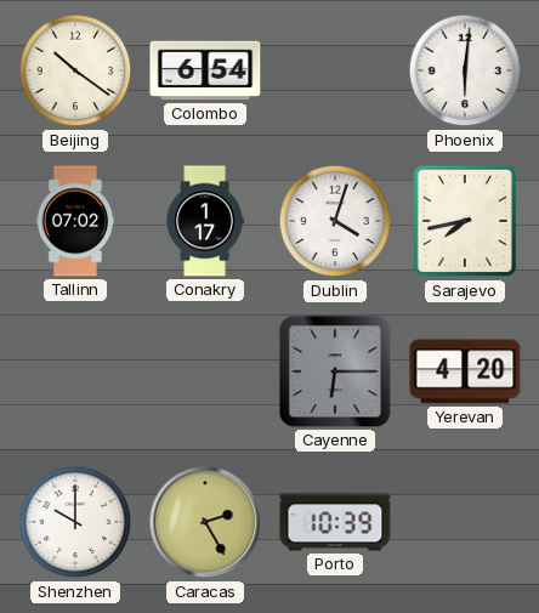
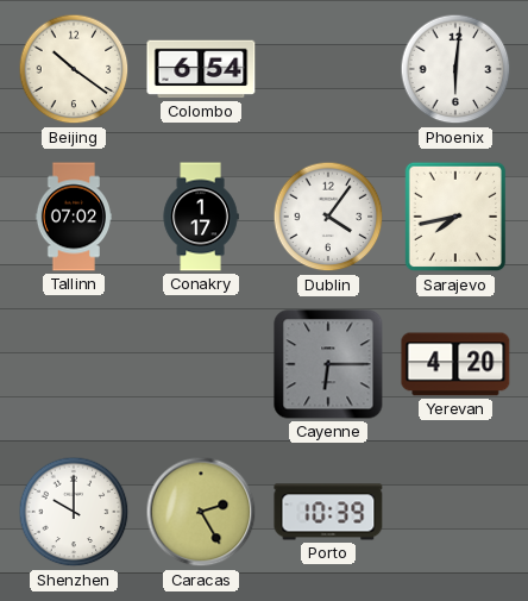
Dublin: 4:03 -> 4:06 (328, 217)
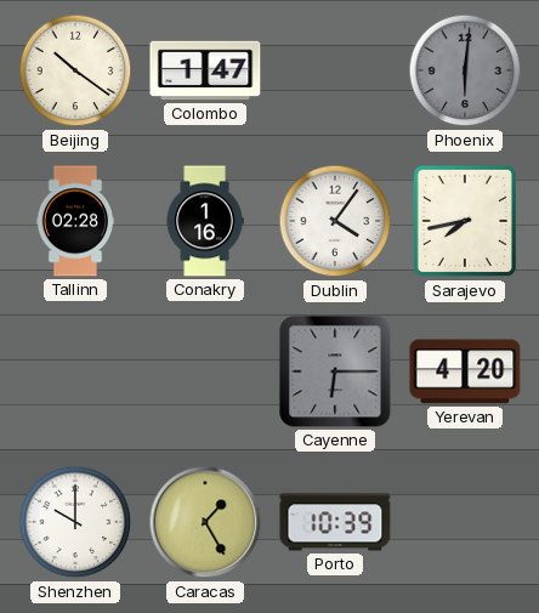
Colombo: 6:54 -> 1:47 (205, 70)
Phoenix dial: white -> grey (465, 70)
Tallinn: 07:02 -> 02:28 (75, 221)
Conakry: 1:17 -> 1:16 (205, 221)
Caracas: 2:25 -> 1:25 (205, 522)
